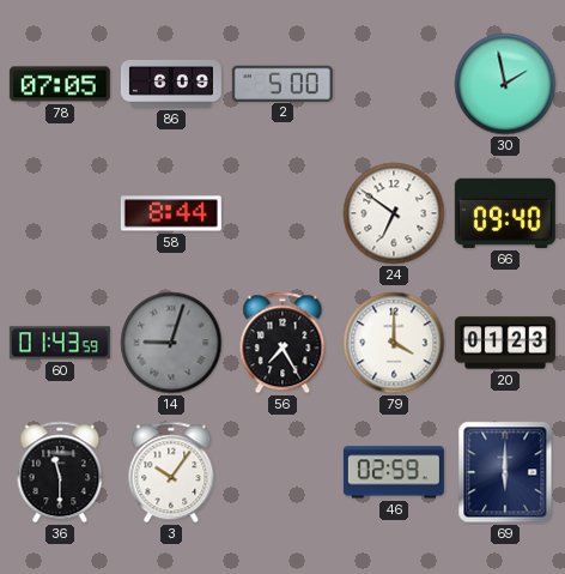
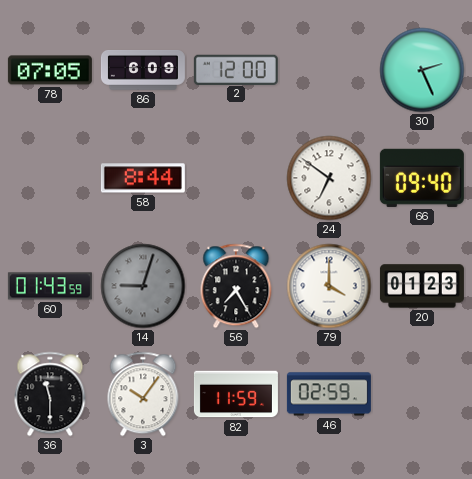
2: 5:00 -> 12:00 (236, 69)
30: 1:58 -> 2:26 (422, 70)
82: none -> 11:59 (236, 394)
69: 6:00 -> none (505, 472)
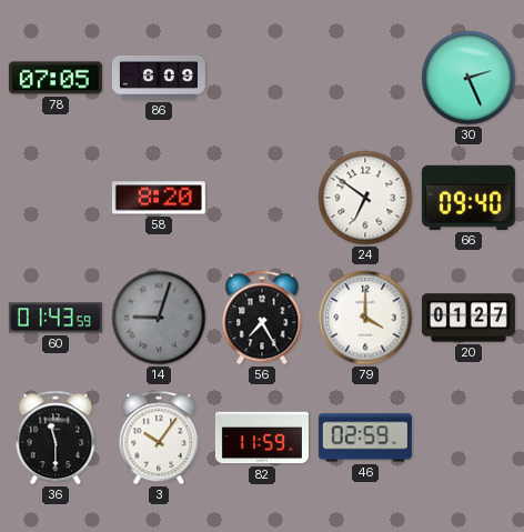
2: 12:00 -> none (236, 69)
58: 8:44 -> 8:20 (159, 198)
20: 01:23 -> 01:27 (468, 318)
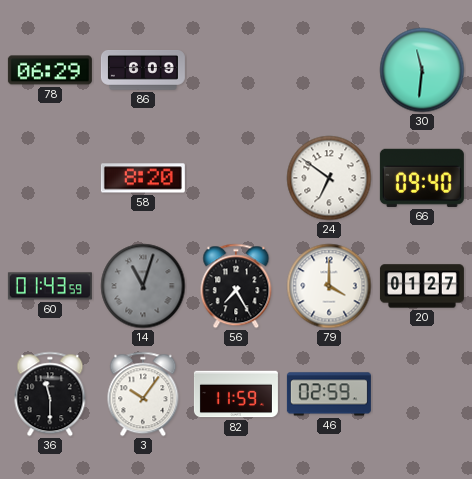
78: 07:05 -> 06:29 (50, 70)
30: 2:26 -> 11:31 (422, 70)
14: 9:03 -> 11:03 (143, 286)
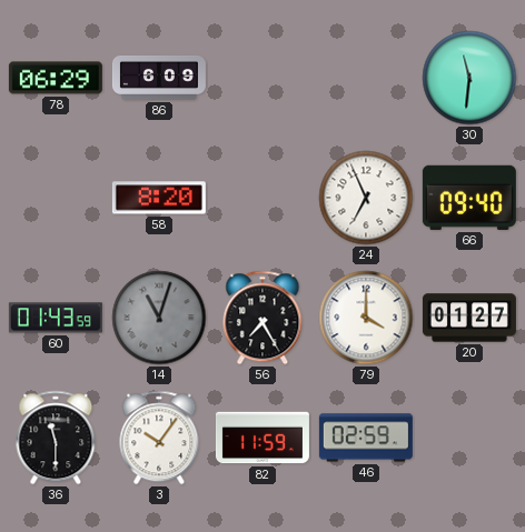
24: 6:51 -> 6:56 (366, 198)
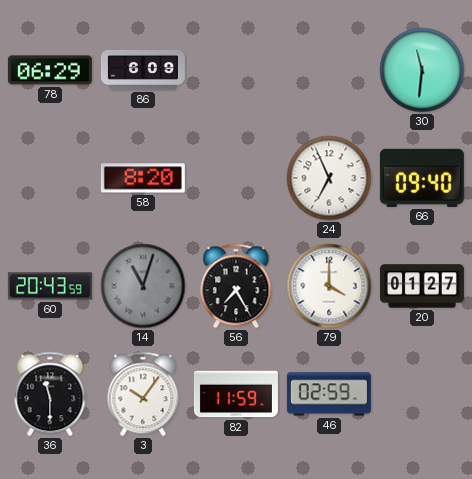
60: 01:43 -> 20:43 (50, 286)
